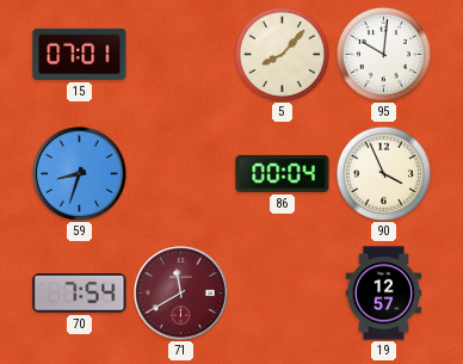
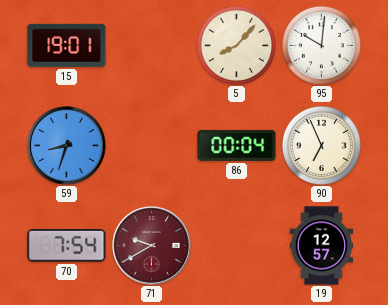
15: 07:01 -> 19:01 (67, 45)
90: 3:56 -> 6:56 (321, 145)
71: 11:40 -> 9:40 (152, 246)
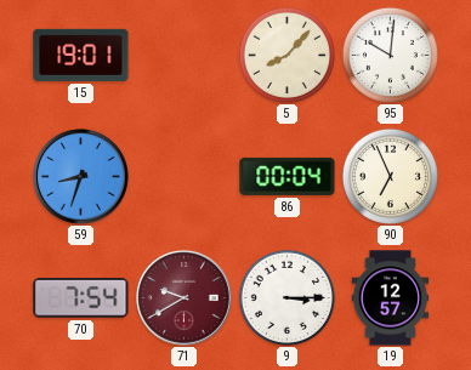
9: none -> 3:15 (286, 297)
